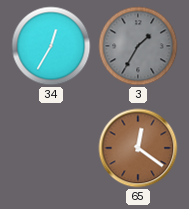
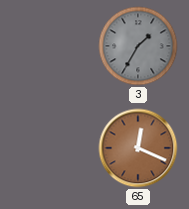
34: 12:35 -> none (51, 46)
65: 12:21 -> 12:19 (138, 148)
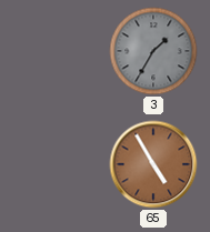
65: 12:19 -> 4:55 (153, 164)
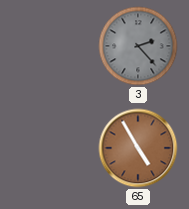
3: 1:35 -> 2:23 (138, 46)
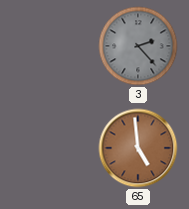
65: 4:55 -> 4:59 (138, 148)
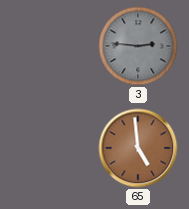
3: 2:23 -> 2:46 (138, 46)
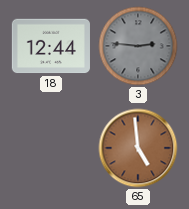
18: none -> 12:44 (51, 46)
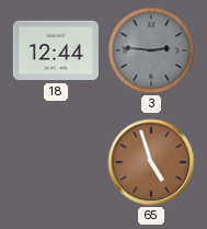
65: 4:59 -> 4:57 (151, 162)
